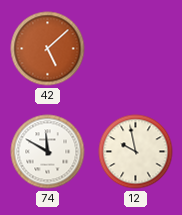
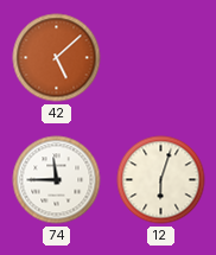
74: 11:50 -> 11:45 (57, 180)
12: 9:58 -> 6:03 (161, 180)
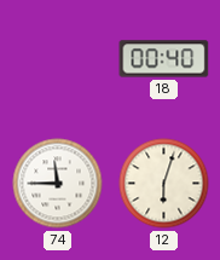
42: 5:08 -> none (57, 58)
18: none -> 00:40 (164, 59)
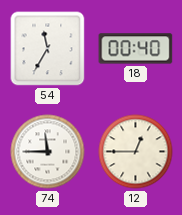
54: none -> 11:35 (48, 49)
12: 6:03 -> 12:45 (136, 152)
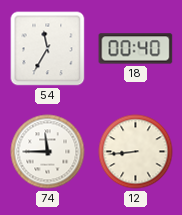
12: 12:45 -> 8:44 (136, 152)
